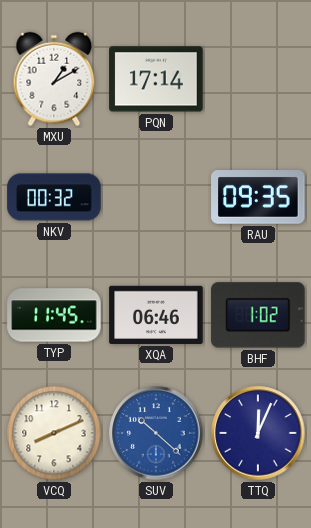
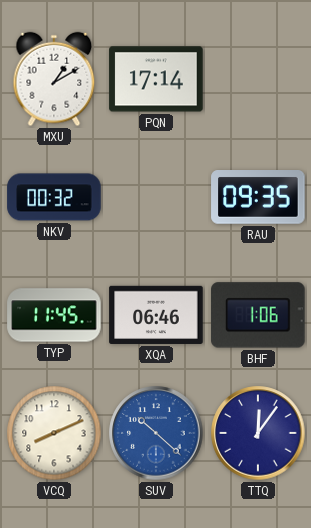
BHF: 1:02 -> 1:06 (258, 315)
TTQ: 12:04 -> 12:06 (258, 433)
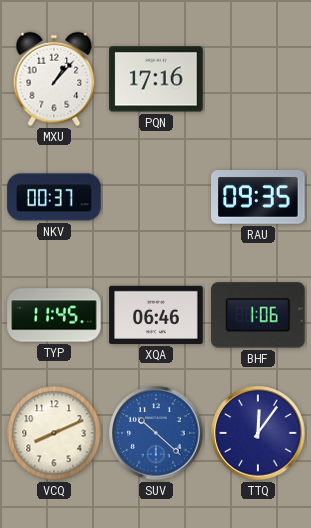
MXU: 1:10 -> 1:07 (54, 79)
PQN: 17:14 -> 17:16 (156, 79)
NKV: 00:32 -> 00:37 (54, 197)
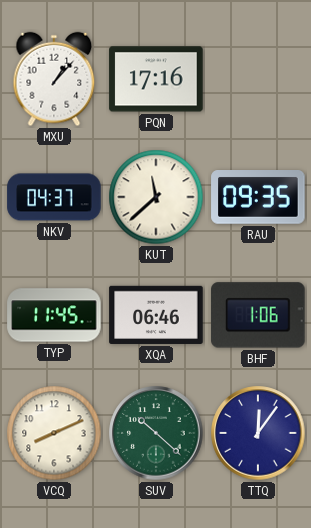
NKV: 00:37 -> 04:37 (54, 197)
KUT: none -> 11:38 (156, 197)
SUV dial: blue -> green (156, 433)
